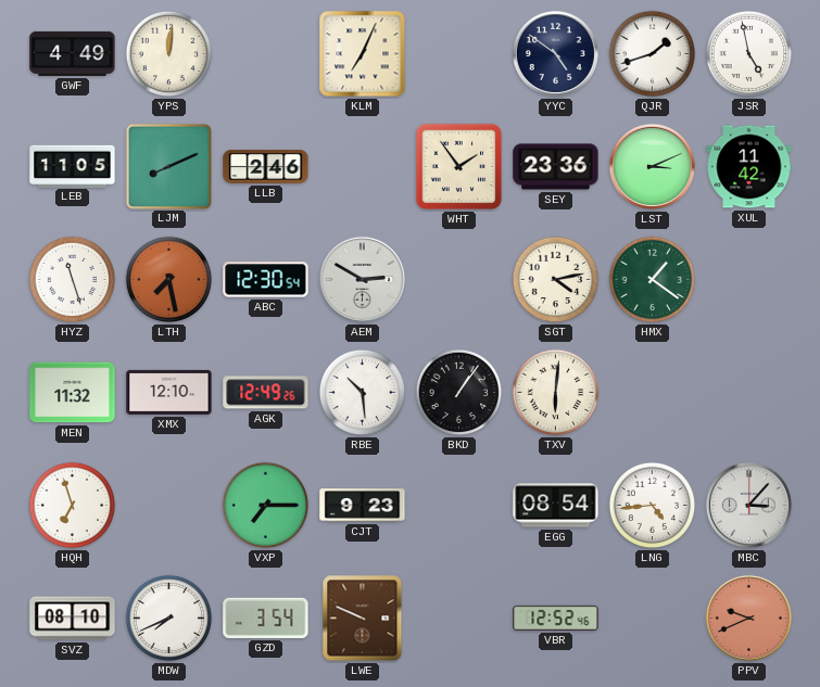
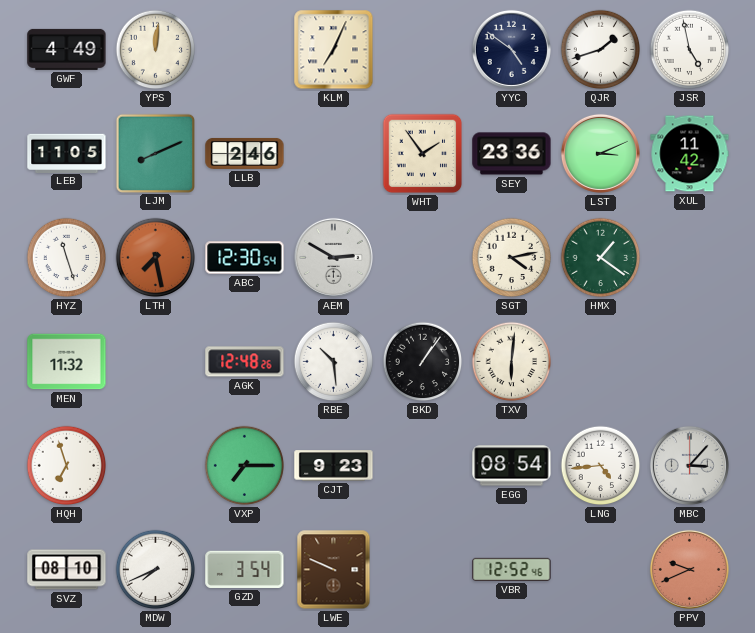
XMX: 12:10 -> none (169, 392)
AGK: 12:49 -> 12:48 (245, 362)
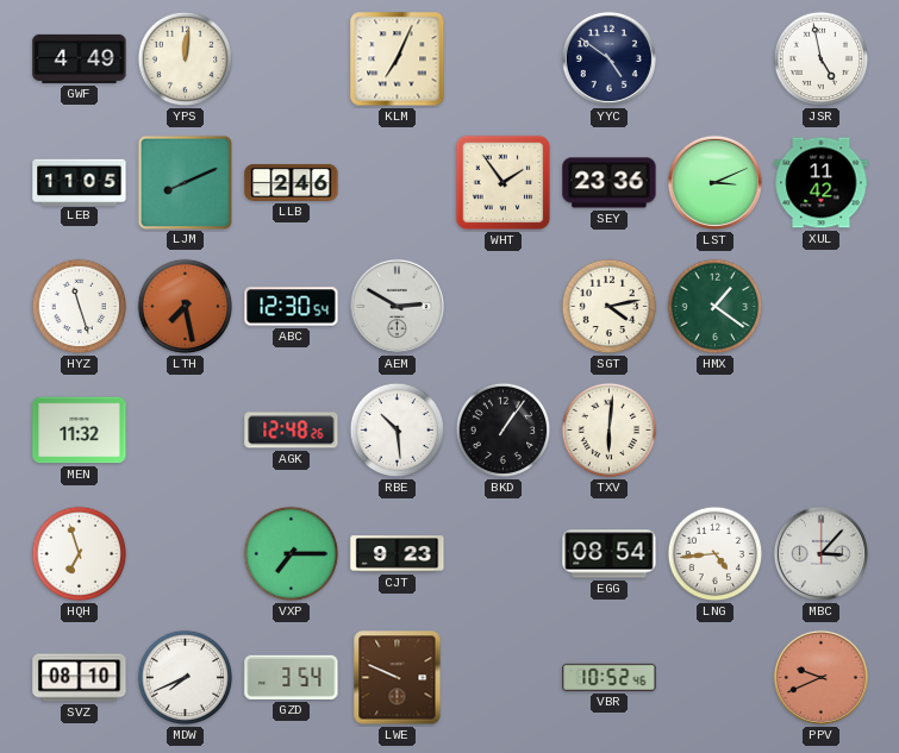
QJR: 1:42 -> none (601, 50)
VBR: 12:52 -> 10:52 (610, 677)
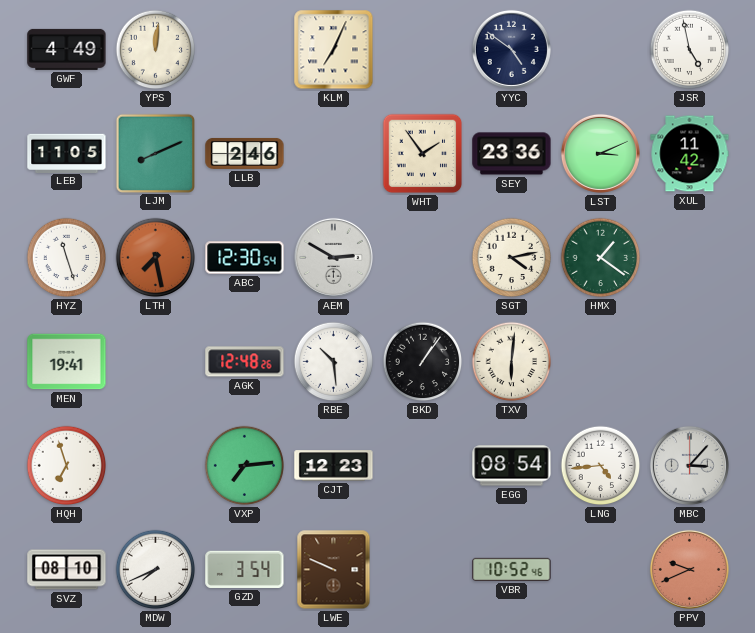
MEN: 11:32 -> 19:41 (67, 362)
VXP: 7:15 -> 7:14 (245, 466)
CJT: 9:23 -> 12:23 (334, 466)
